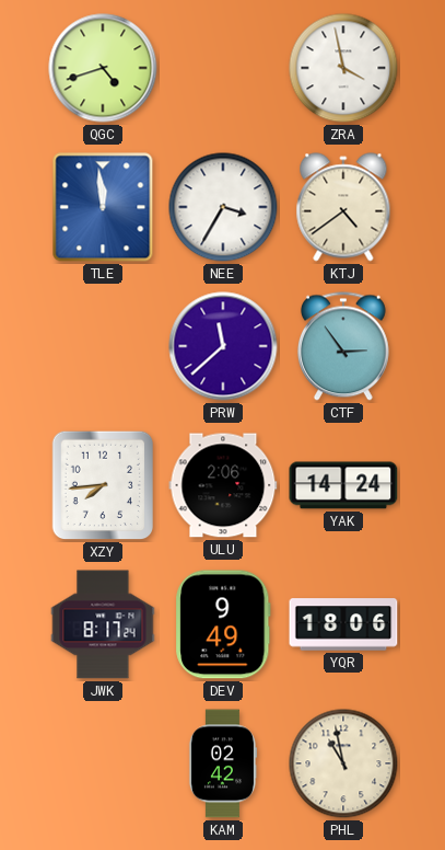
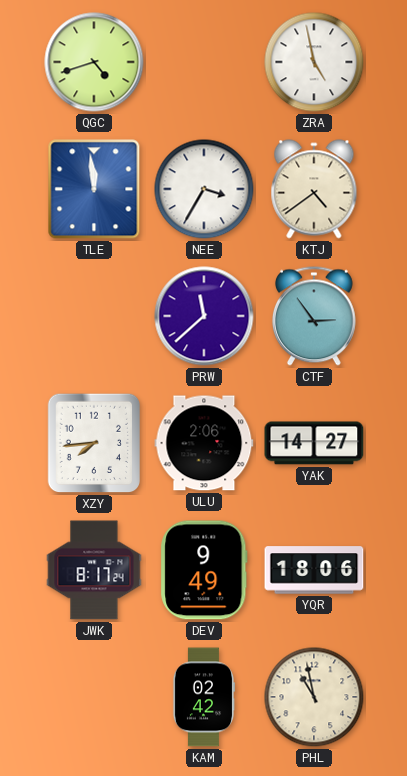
ZRA: 3:58 -> 4:58 (314, 62)
YAK: 14:24 -> 14:27 (314, 443)
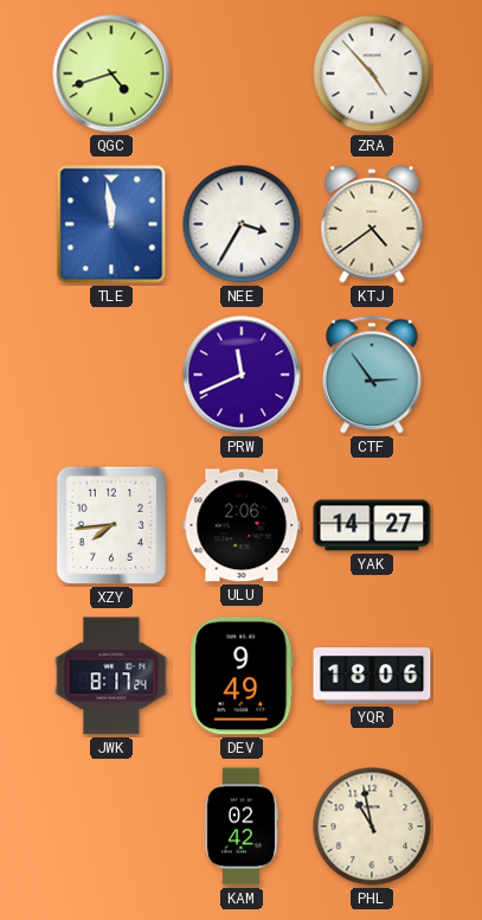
ZRA: 4:58 -> 4:53 (372, 74)
PRW: 11:38 -> 11:41 (242, 375)
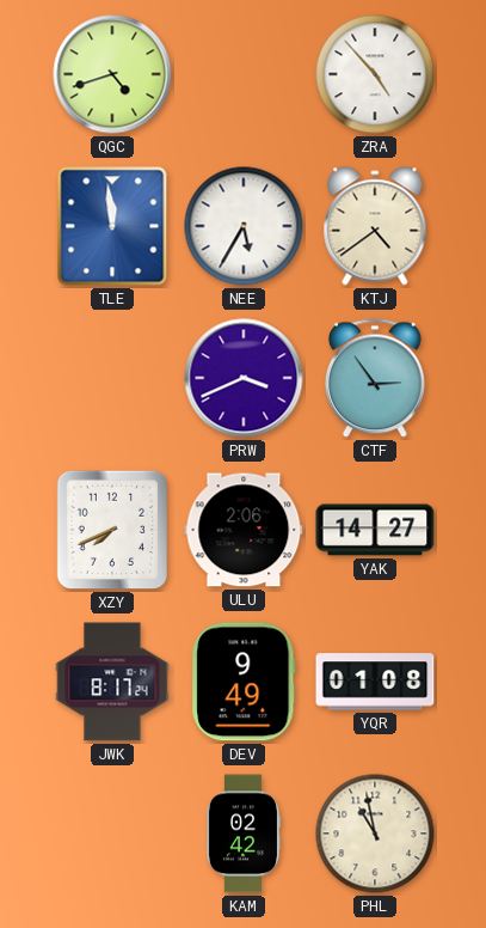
NEE: 3:35 -> 5:35 (244, 226)
PRW: 11:41 -> 3:41 (244, 378)
XZY: 7:44 -> 7:41 (112, 530)
YQR: 18:06 -> 01:08 (375, 682)
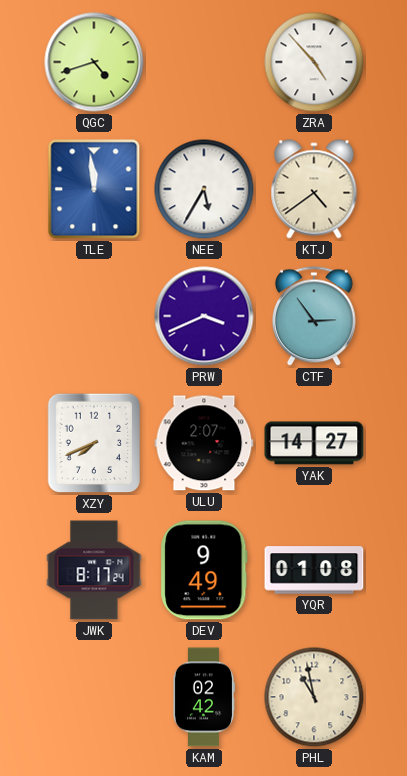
ULU: 2:06 -> 2:07 (204, 443)
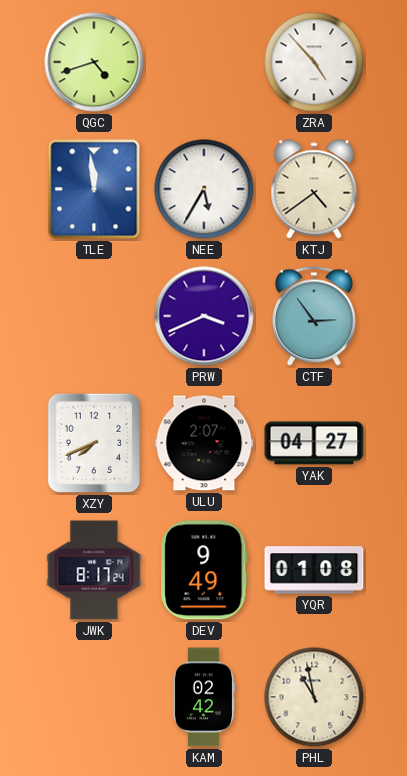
YAK: 14:27 -> 04:27 (314, 443)
